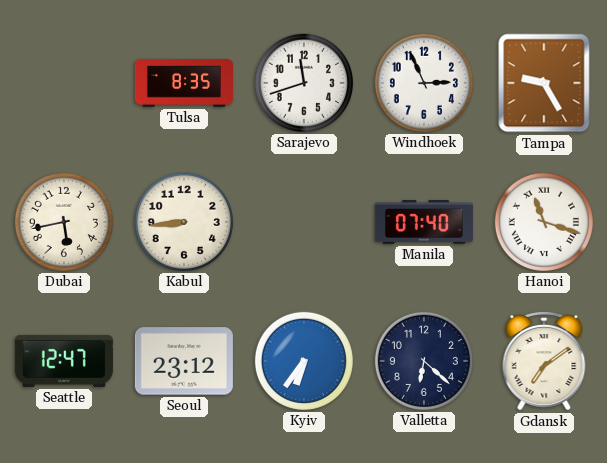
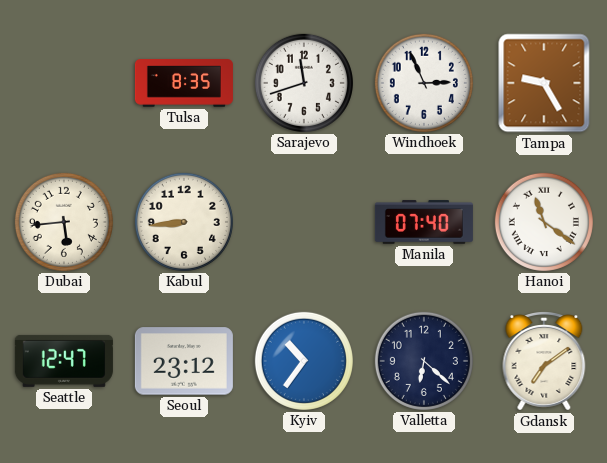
Dubai: 5:43 -> 5:44 (64, 222)
Hanoi: 11:18 -> 11:21 (544, 222)
Kyiv: 6:36 -> 10:36 (304, 361)
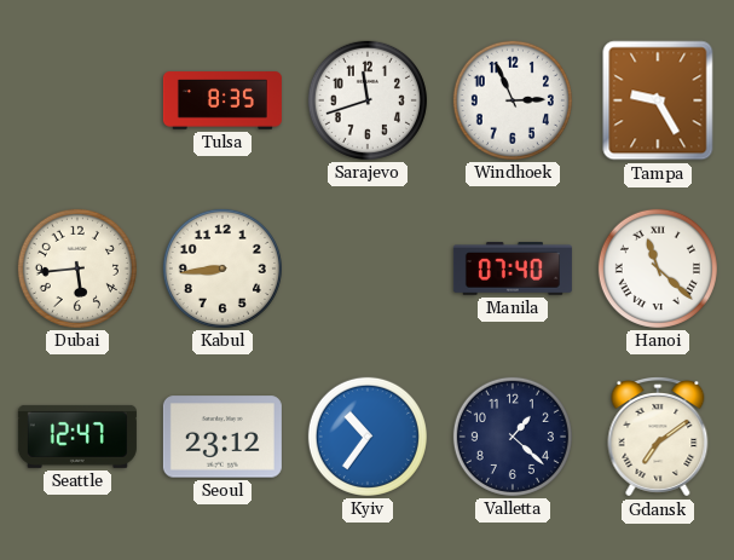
Hanoi: 11:21 -> 11:22 (658, 269)
Valletta: 6:22 -> 1:22 (513, 437)
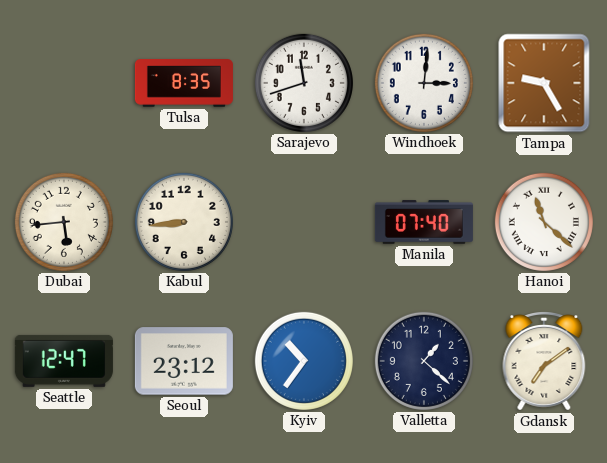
Windhoek: 2:56 -> 3:01 (424, 83)
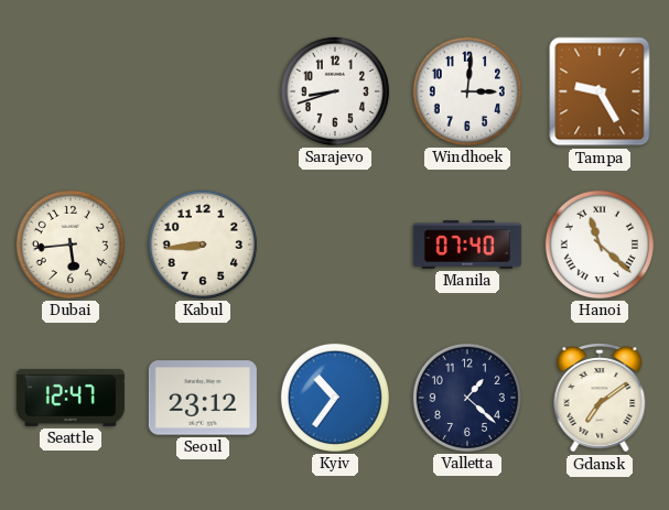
Tulsa: 8:35 -> none (184, 83)
Sarajevo: 11:42 -> 8:42 (335, 91)
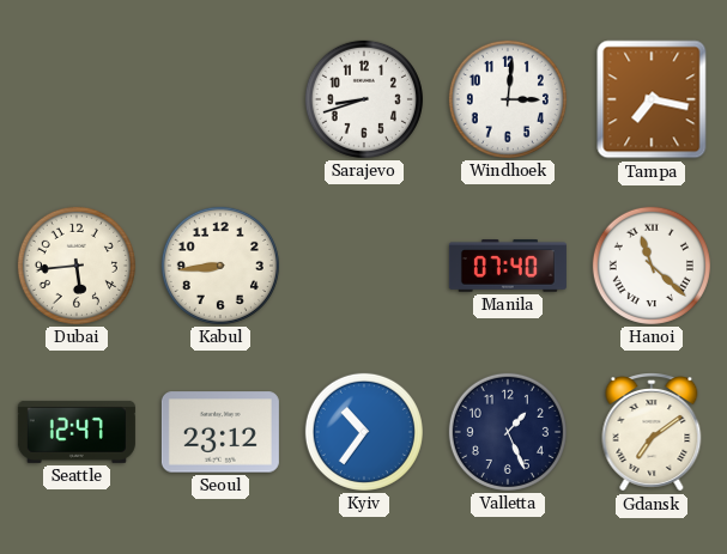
Tampa: 9:25 -> 7:17 (652, 99)
Valletta: 1:22 -> 1:26 (508, 432)
